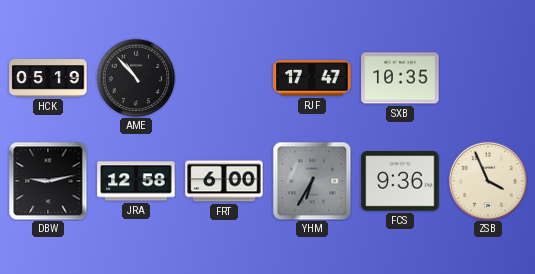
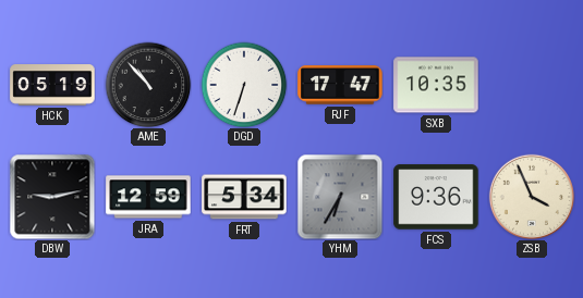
DGD: none -> 6:33 (244, 85)
JRA: 12:58 -> 12:59 (148, 197)
FRT: 6:00 -> 5:34 (244, 197)
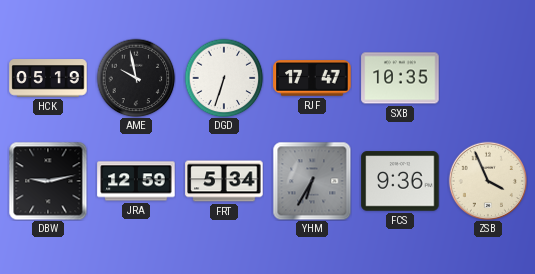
AME: 10:53 -> 9:58 (136, 78)
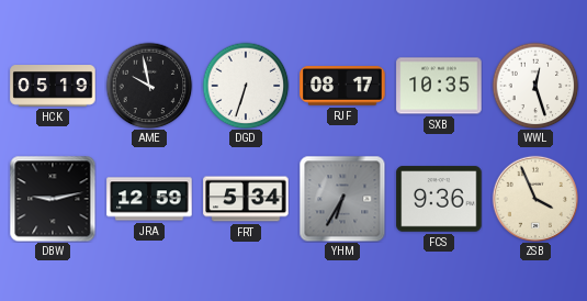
RJF: 17:47 -> 08:17 (342, 86)
WWL: none -> 12:27 (535, 86)
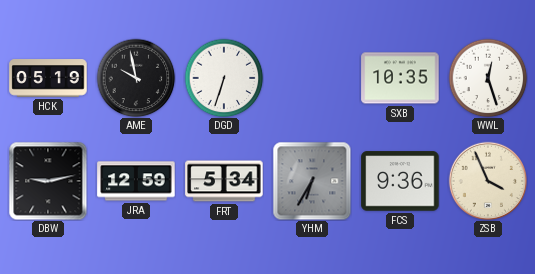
RJF: 08:17 -> none (342, 86)
